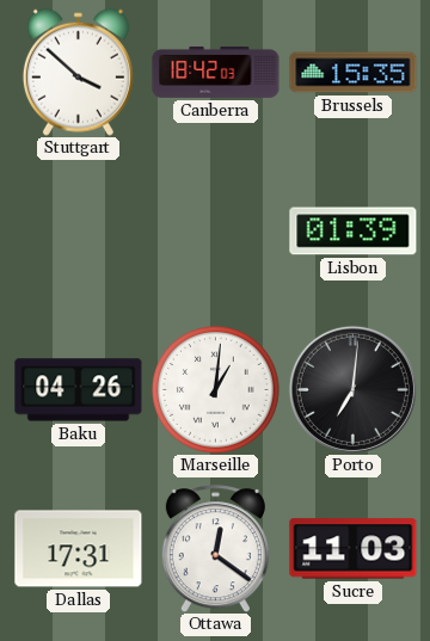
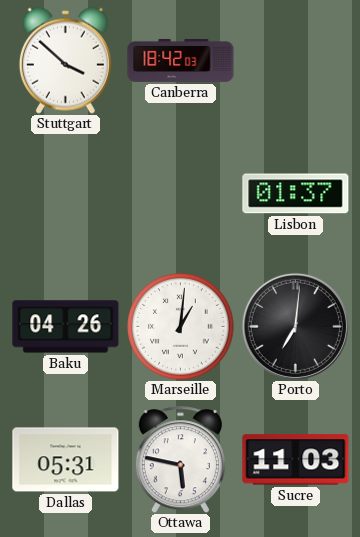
Brussels: 15:35 -> none (354, 73)
Lisbon: 01:39 -> 01:37 (296, 194)
Dallas: 17:31 -> 05:31 (66, 460)
Ottawa: 12:21 -> 5:47 (180, 460)
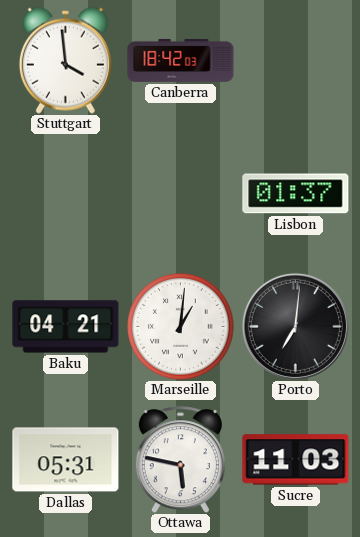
Stuttgart: 3:52 -> 3:59 (65, 60)
Baku: 04:26 -> 04:21 (66, 327)
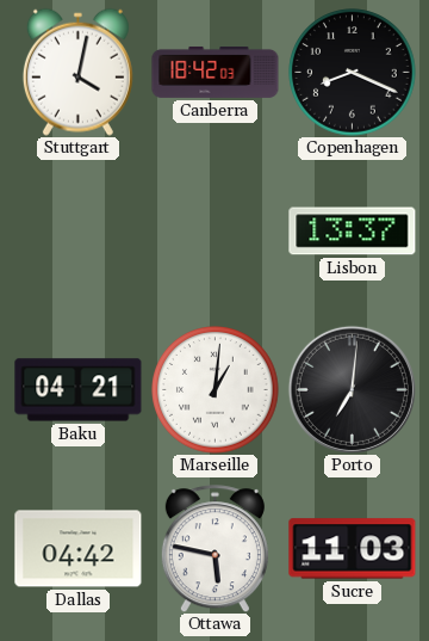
Stuttgart: 3:59 -> 4:02 (77, 72)
Copenhagen: none -> 8:19 (353, 73)
Lisbon: 01:37 -> 13:37 (353, 232)
Dallas: 05:31 -> 04:42 (79, 549)
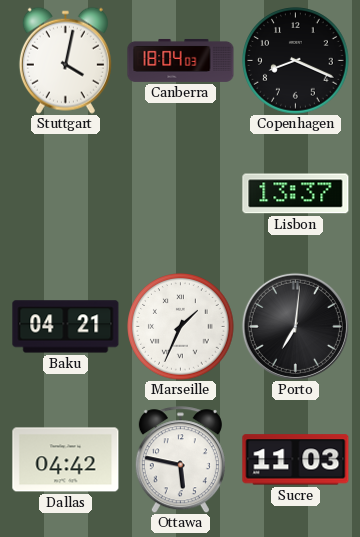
Canberra: 18:42 -> 18:04 (181, 60)
Marseille: 1:01 -> 1:34 (181, 327)
